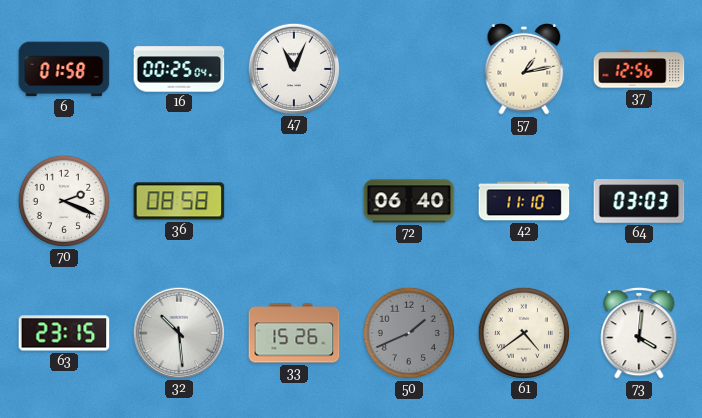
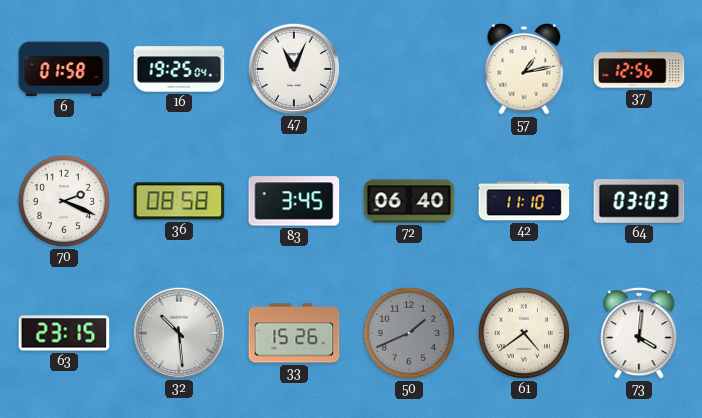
16: 00:25 -> 19:25 (179, 69)
83: none -> 3:45 (294, 201)
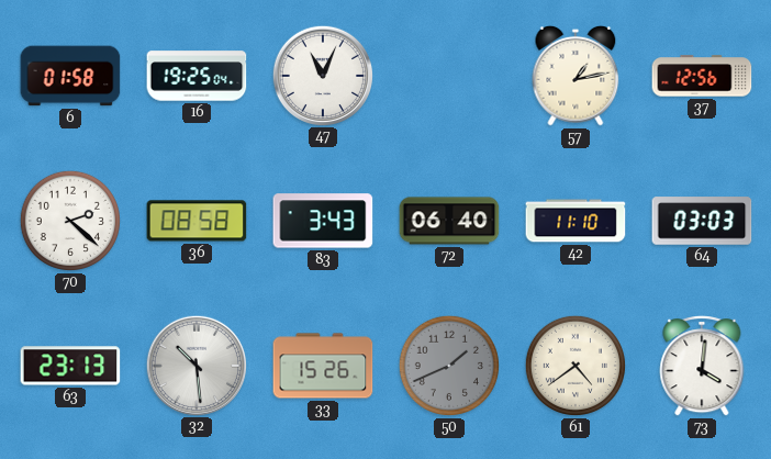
70: 2:19 -> 2:22 (70, 221)
83: 3:45 -> 3:43 (323, 221)
63: 23:15 -> 23:13 (70, 366)
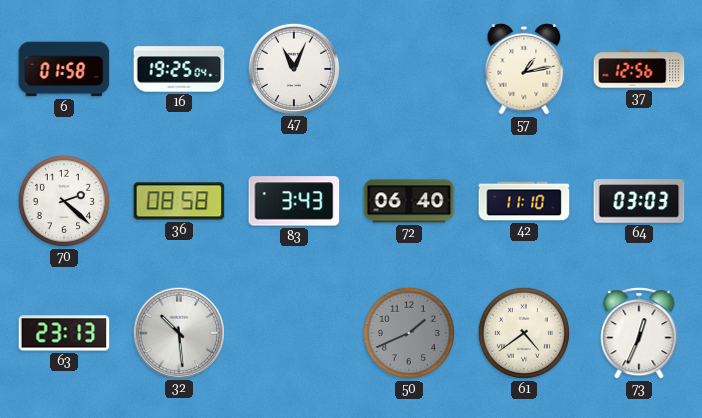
33: 15:26 -> none (323, 366)
73: 4:01 -> 12:34 (639, 333)
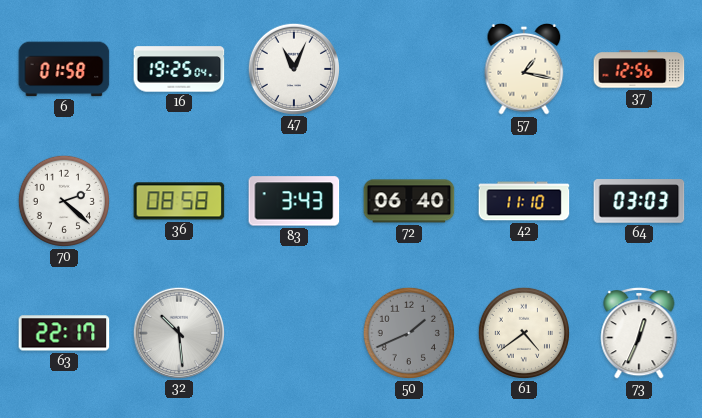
57: 1:13 -> 1:17 (524, 69)
63: 23:13 -> 22:17 (64, 333)
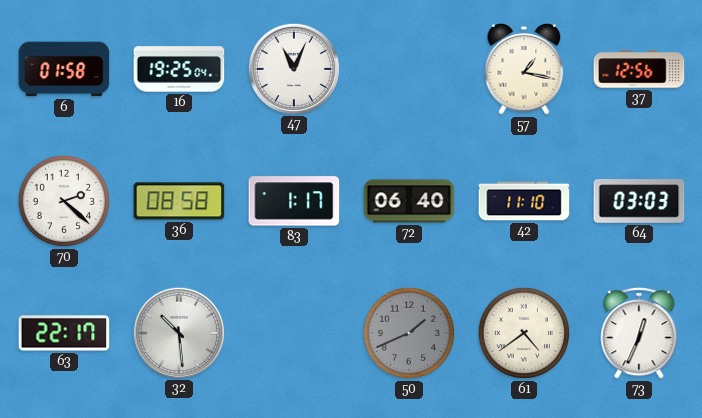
83: 3:43 -> 1:17 (294, 201)
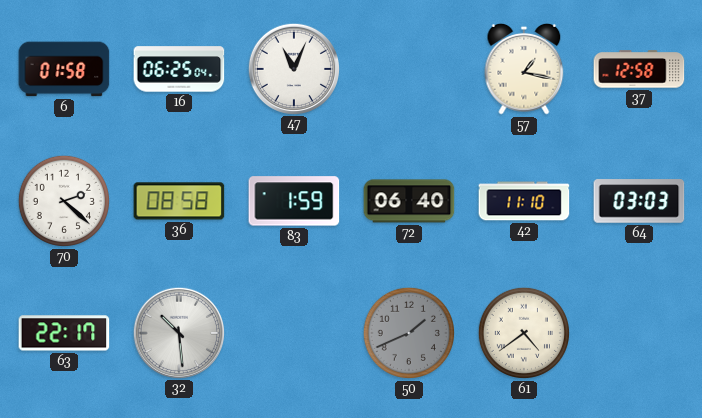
16: 19:25 -> 06:25 (179, 69)
37: 12:56 -> 12:58 (639, 69)
83: 1:17 -> 1:59 (294, 201)
73: 12:34 -> none (639, 333)
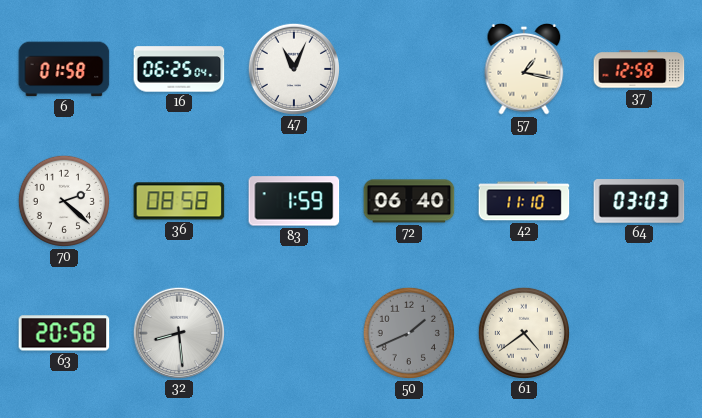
63: 22:17 -> 20:58 (64, 333)
32: 10:29 -> 8:29 (178, 332)
